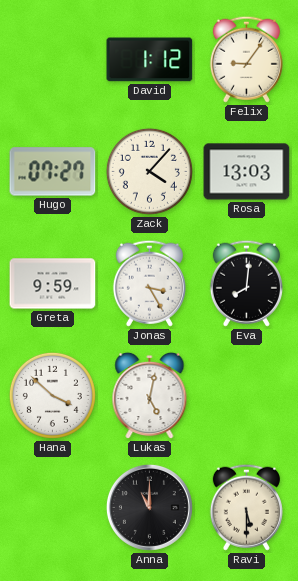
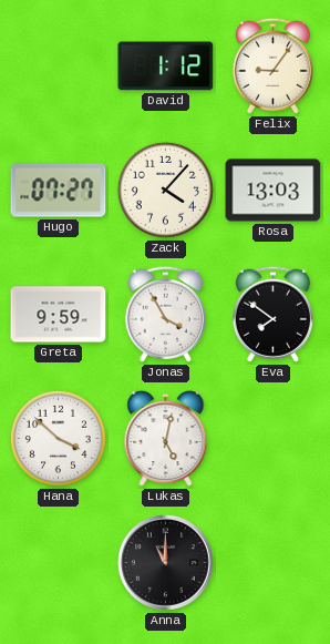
Jonas: 3:25 -> 3:55 (165, 314)
Eva: 8:01 -> 7:51 (272, 314)
Ravi: 5:30 -> none (246, 507)
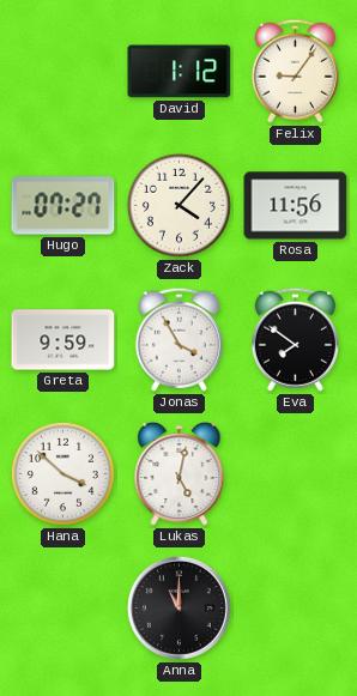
Rosa: 13:03 -> 11:56 (296, 206)
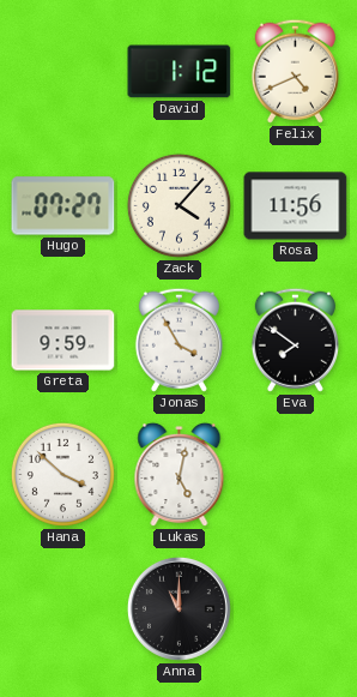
Felix: 9:06 -> 4:41 (295, 71)
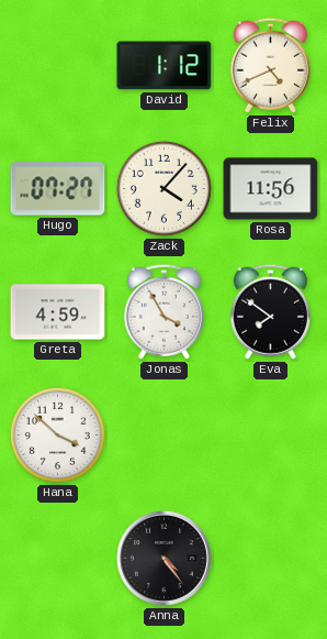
Greta: 9:59 -> 4:59 (58, 312)
Lukas: 5:02 -> none (180, 475)
Anna: 11:00 -> 4:24 (163, 558)
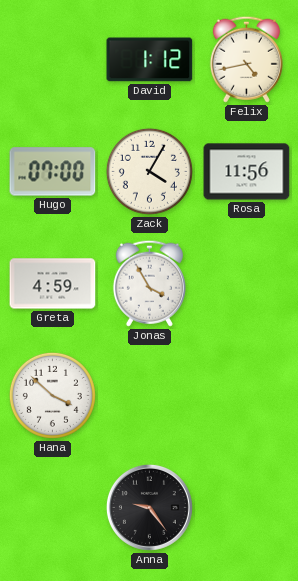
Felix: 4:41 -> 4:43 (246, 59)
Hugo: 07:27 -> 07:00 (53, 172)
Zack: 4:07 -> 4:05 (149, 171)
Eva: 7:51 -> none (270, 311)
Anna: 4:24 -> 9:24 (149, 507)
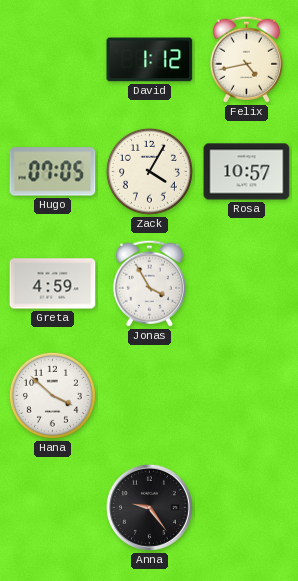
Hugo: 07:00 -> 07:05 (53, 172)
Rosa: 11:56 -> 10:57 (247, 172)
